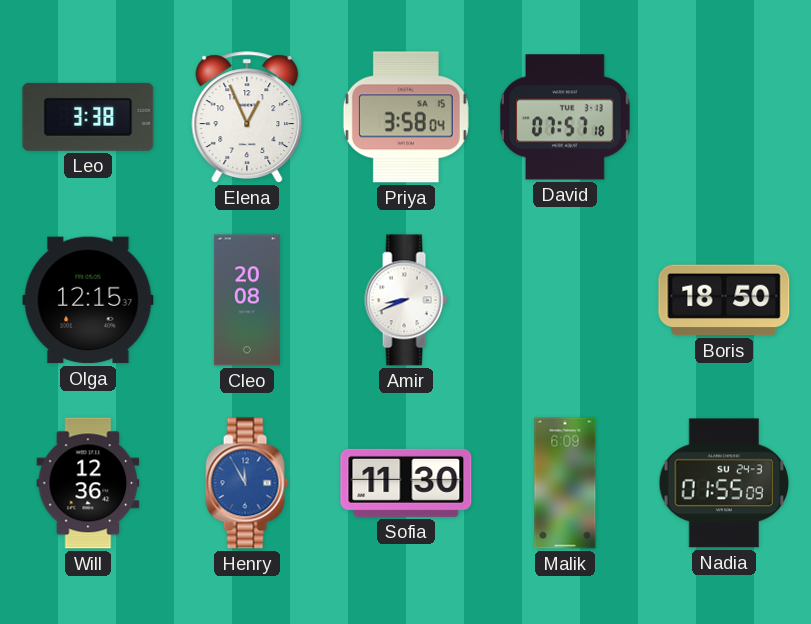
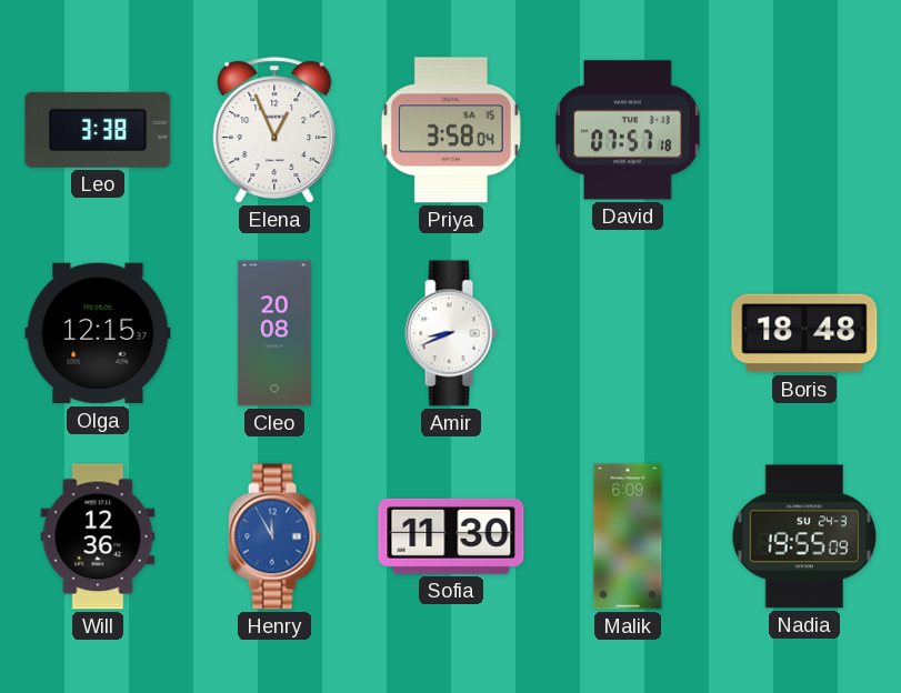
Boris: 18:50 -> 18:48 (804, 333)
Nadia: 01:55 -> 19:55 (803, 536)
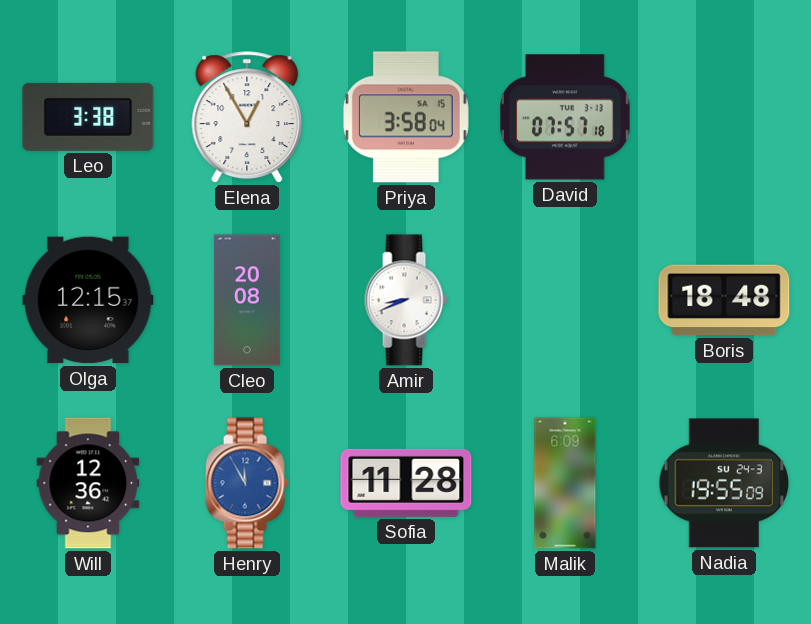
Elena: 12:56 -> 12:55 (247, 117)
Sofia: 11:30 -> 11:28 (406, 483)
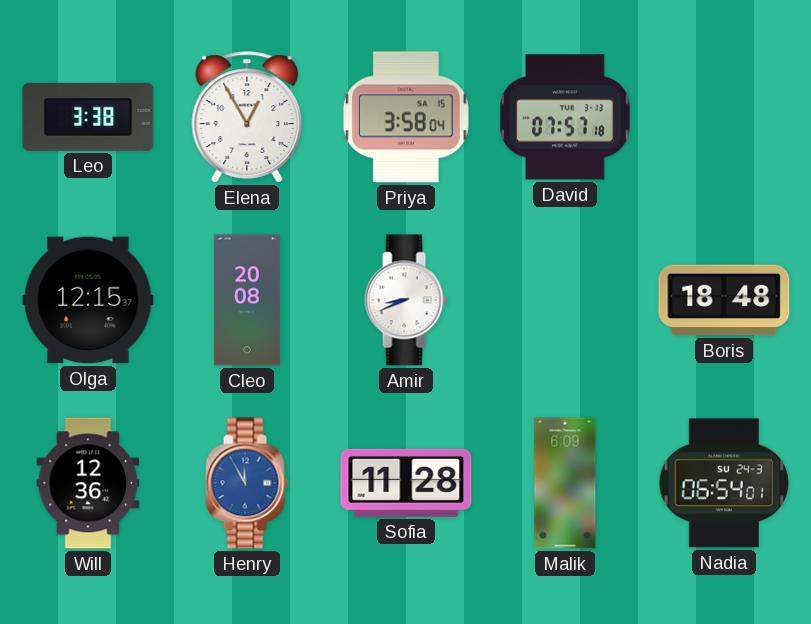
Nadia: 19:55 -> 06:54 (723, 483)
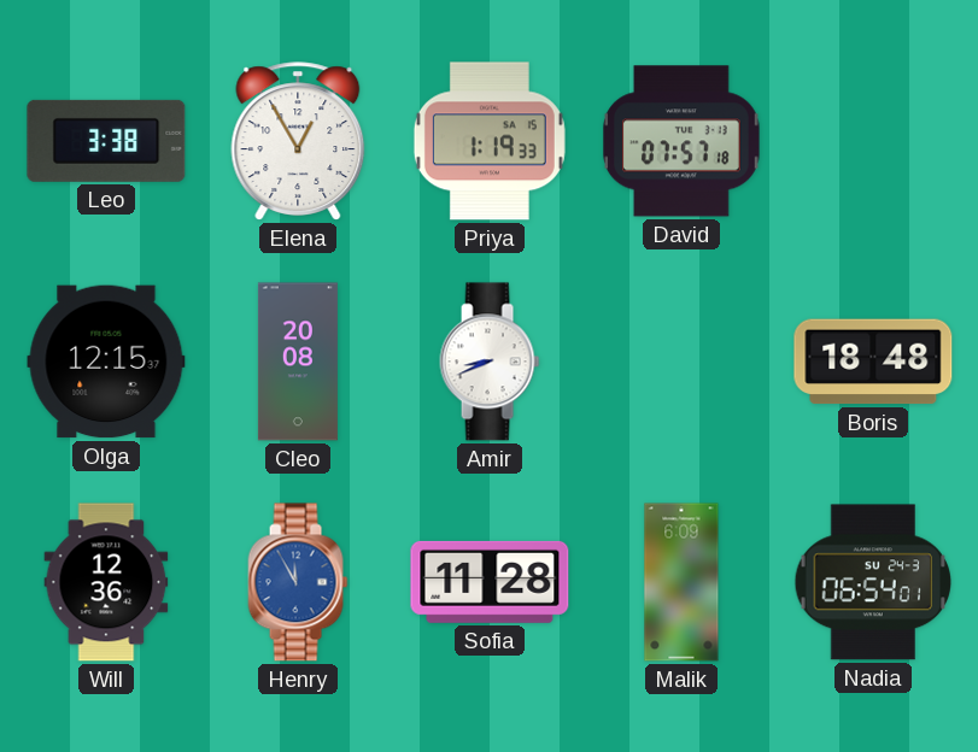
Priya: 3:58 -> 1:19 (490, 141)
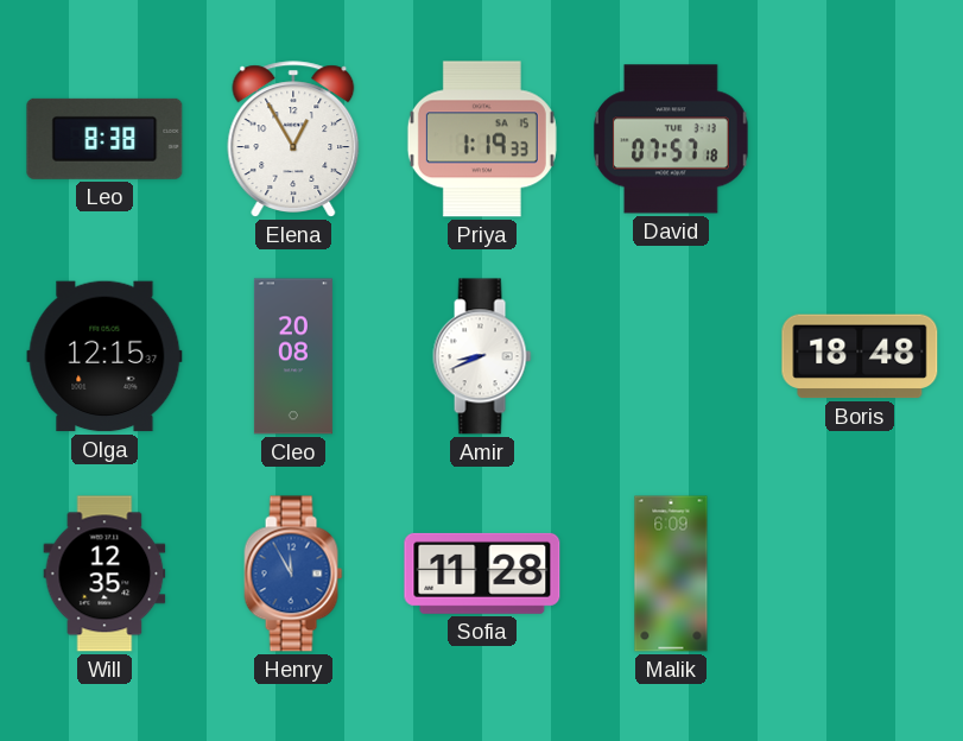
Leo: 3:38 -> 8:38 (104, 139)
Will: 12:36 -> 12:35 (104, 574)
Nadia: 06:54 -> none (872, 582)
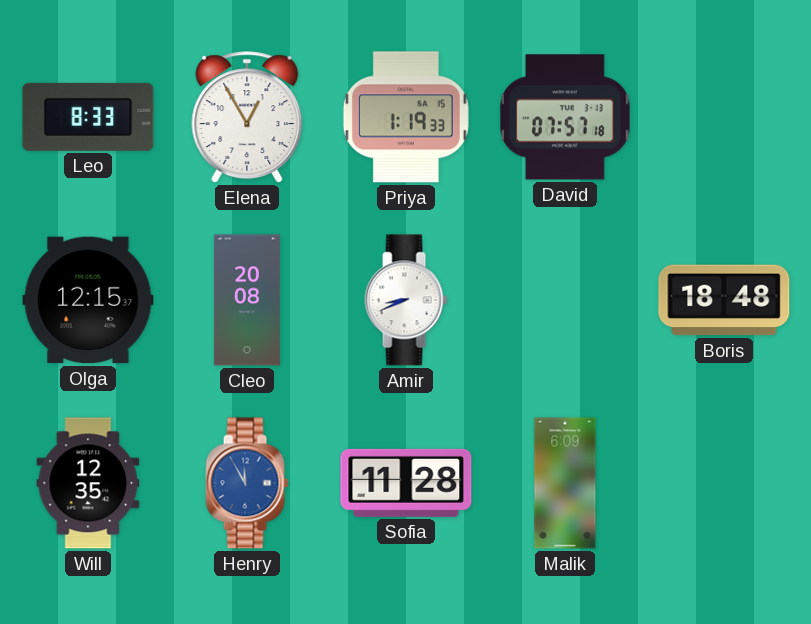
Leo: 8:38 -> 8:33 (88, 117)
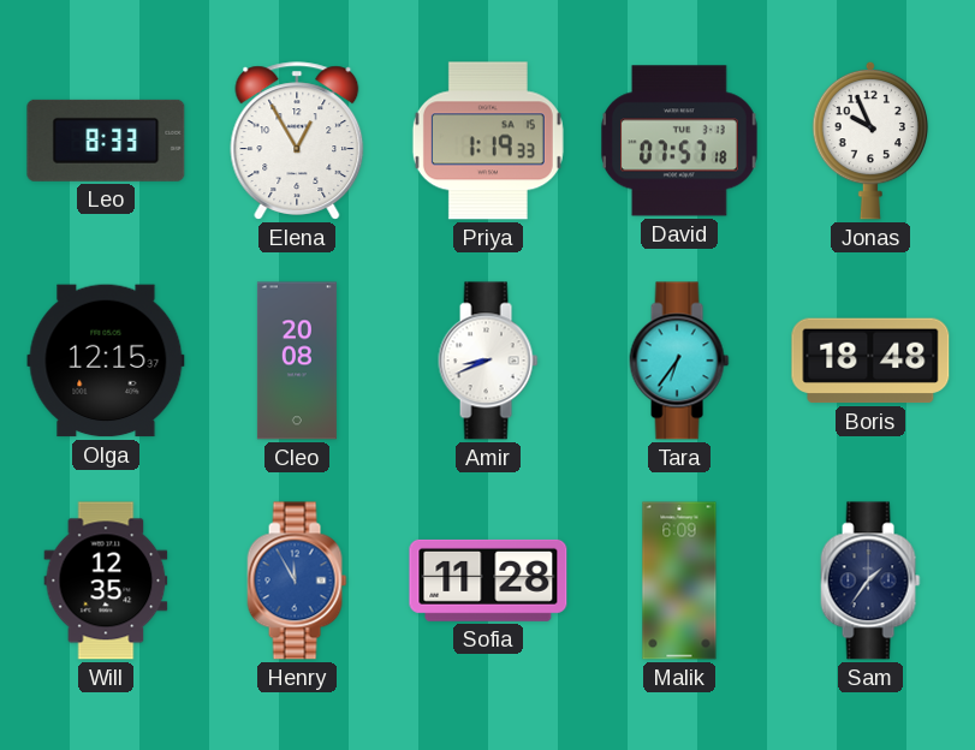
Jonas: none -> 9:56 (870, 141)
Tara: none -> 6:36 (679, 361)
Sam: none -> 1:36 (870, 581)
